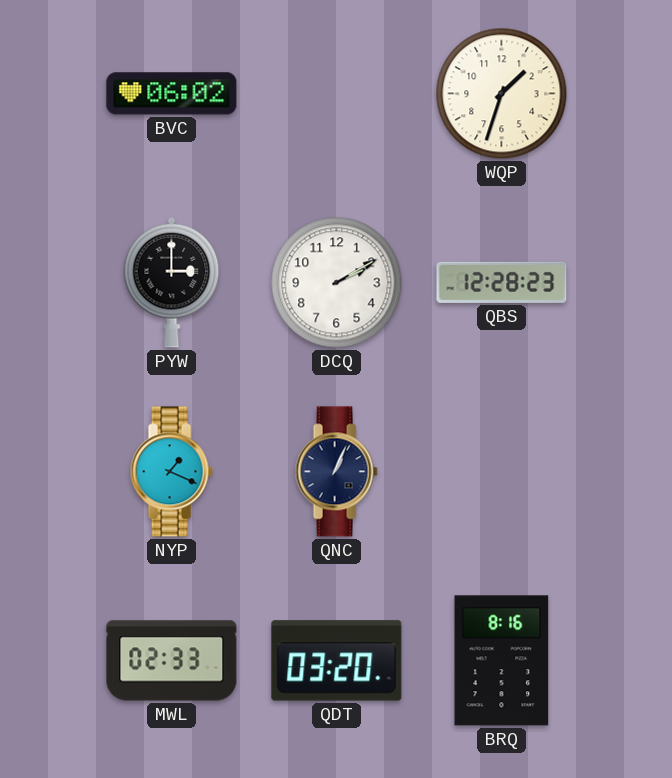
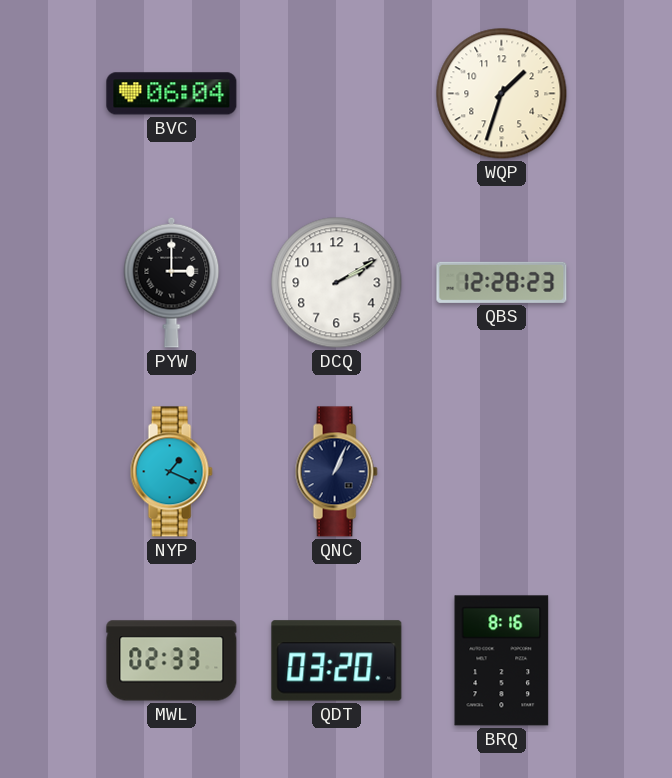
BVC: 06:02 -> 06:04 (172, 94)
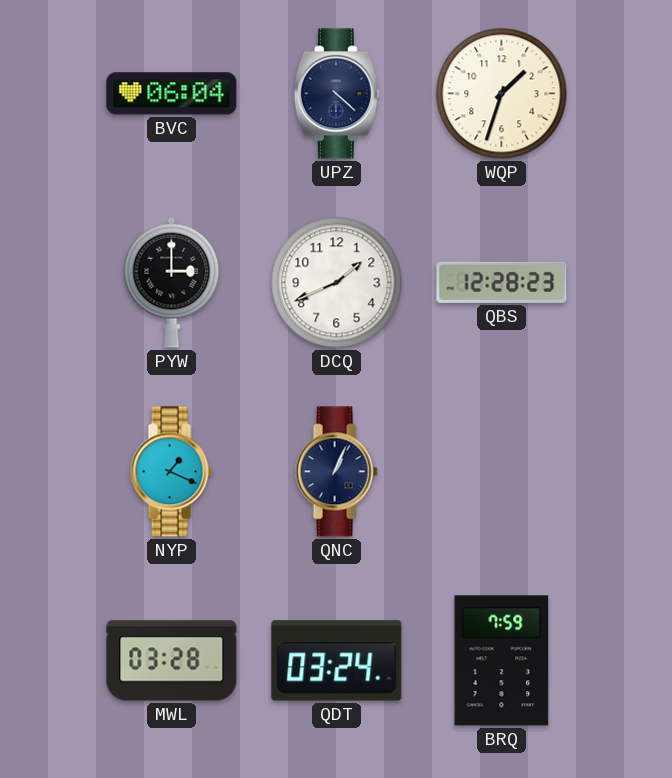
UPZ: none -> 4:22 (336, 94)
DCQ: 2:10 -> 1:41 (337, 283)
MWL: 02:33 -> 03:28 (172, 661)
QDT: 03:20 -> 03:24 (337, 661)
BRQ: 8:16 -> 7:59 (502, 661)
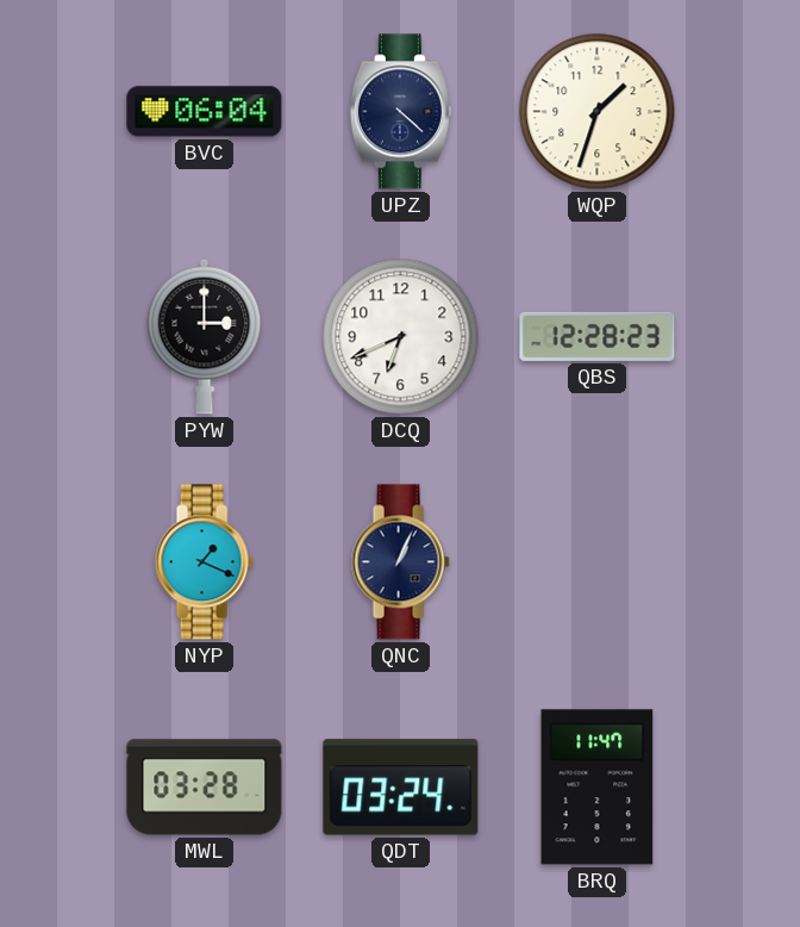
DCQ: 1:41 -> 6:41 (401, 337)
BRQ: 7:59 -> 11:47 (598, 788)
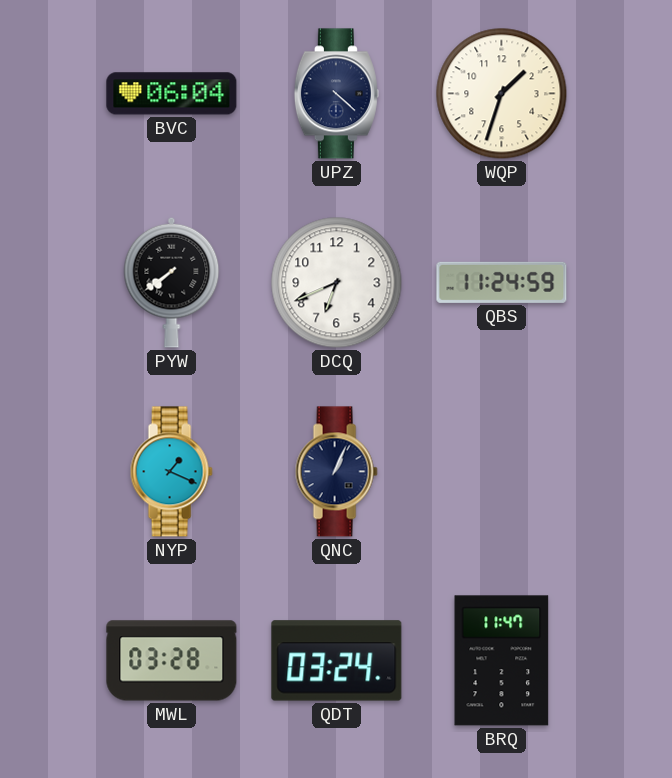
PYW: 3:00 -> 7:39 (172, 282)
QBS: 12:28 -> 11:24 (502, 282)
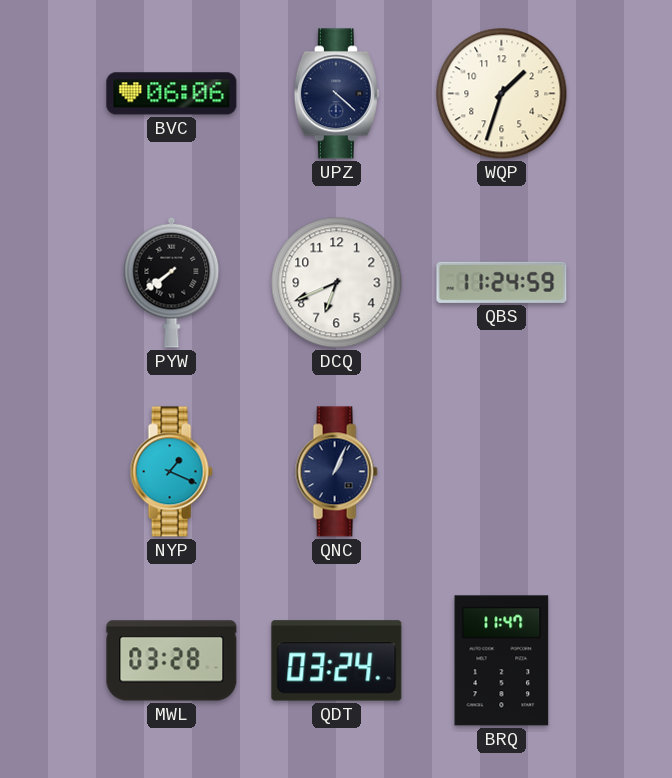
BVC: 06:04 -> 06:06 (172, 94)
